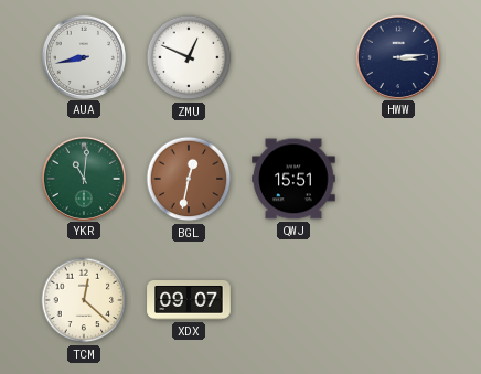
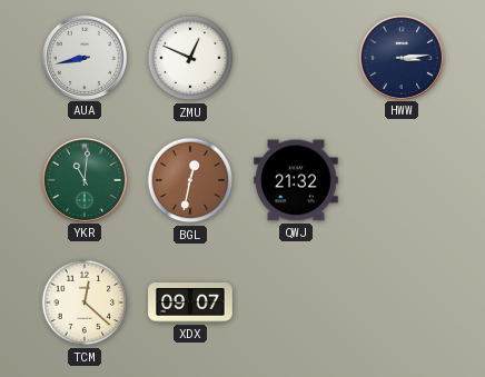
QWJ: 15:51 -> 21:32 (296, 180)
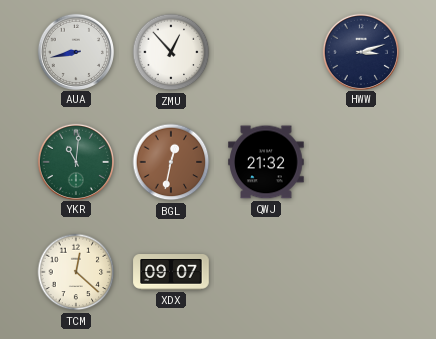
ZMU: 12:49 -> 12:53 (171, 52)
HWW: 3:14 -> 3:12 (360, 51)
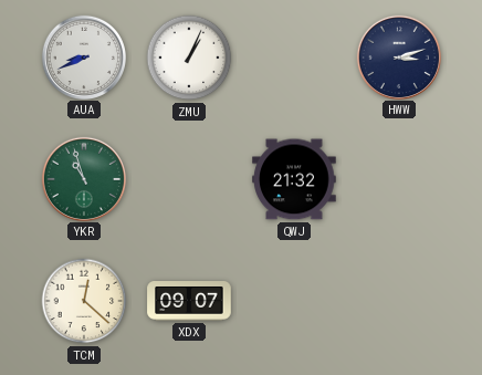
AUA: 8:43 -> 8:41 (83, 56)
ZMU: 12:53 -> 1:04 (189, 58)
YKR: 11:01 -> 10:57 (83, 178)
BGL: 12:32 -> none (171, 162)
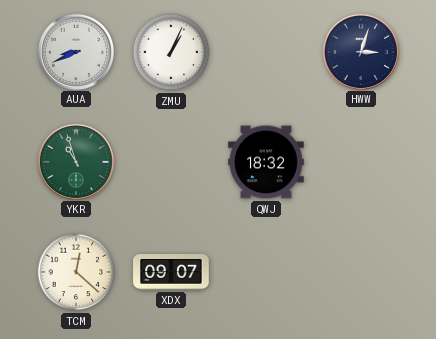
HWW: 3:12 -> 3:03 (360, 51)
QWJ: 21:32 -> 18:32 (266, 162)
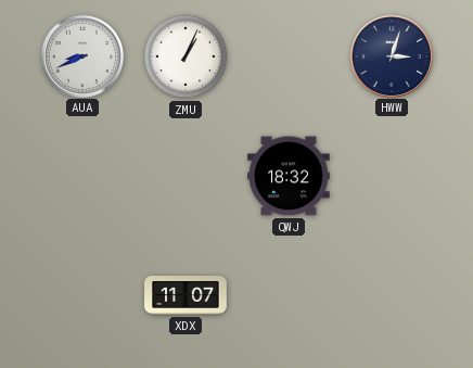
YKR: 10:57 -> none (75, 161)
TCM: 12:22 -> none (76, 272)
XDX: 09:07 -> 11:07 (186, 296)
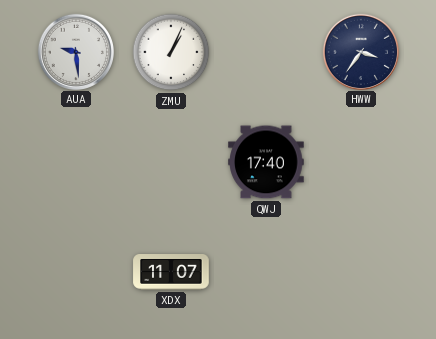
AUA: 8:41 -> 9:29 (75, 51)
HWW: 3:03 -> 3:36 (360, 51)
QWJ: 18:32 -> 17:40 (266, 162)
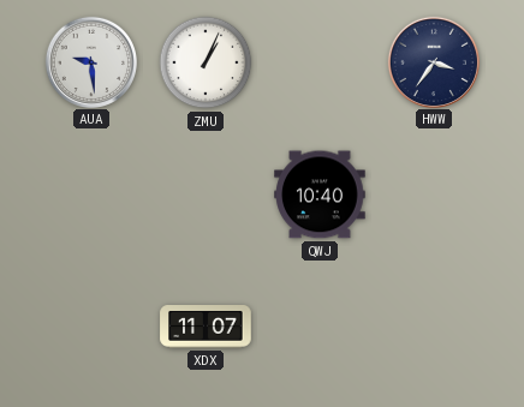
QWJ: 17:40 -> 10:40 (320, 194)
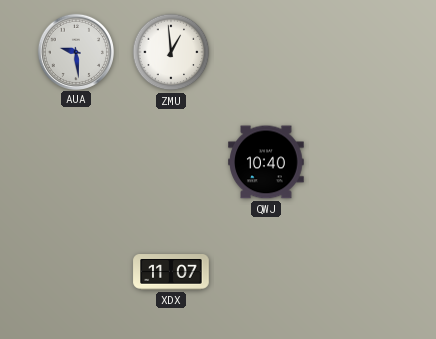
ZMU: 1:04 -> 12:59 (171, 52)
HWW: 3:36 -> none (433, 61)
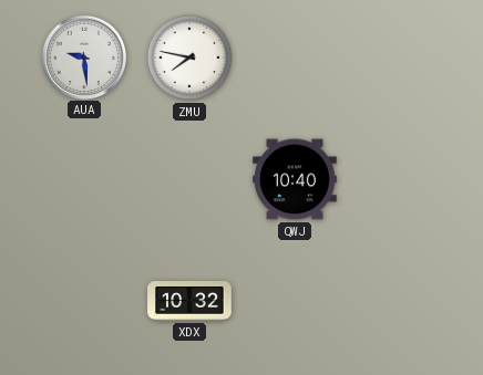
ZMU: 12:59 -> 7:47 (189, 58)
XDX: 11:07 -> 10:32 (189, 302)
